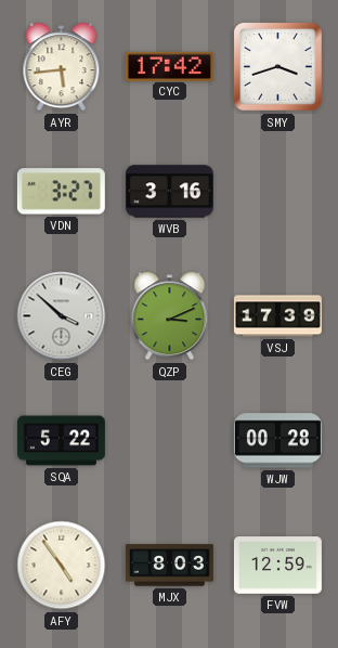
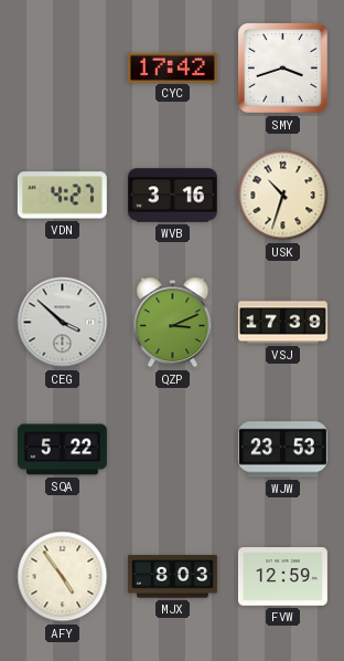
AYR: 5:44 -> none (62, 67)
VDN: 3:27 -> 4:27 (62, 196)
USK: none -> 10:33 (283, 196)
WJW: 00:28 -> 23:53 (282, 450)
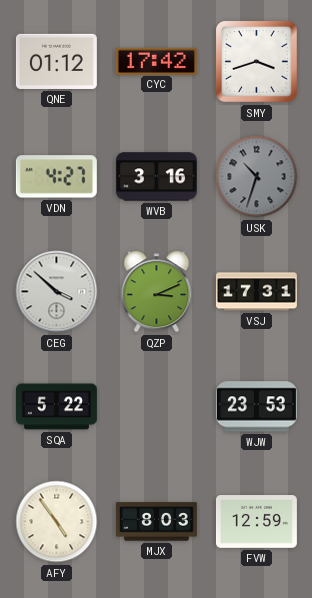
QNE: none -> 01:12 (56, 61)
USK dial: cream -> grey (257, 177)
VSJ: 17:39 -> 17:31 (256, 292)
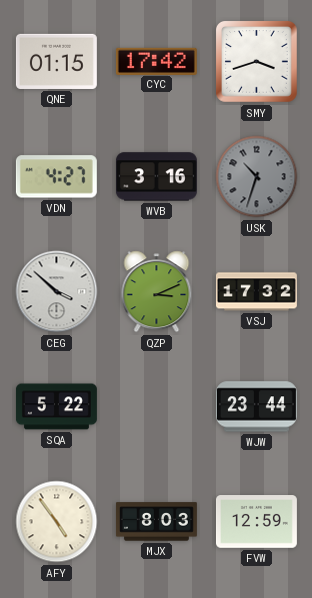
QNE: 01:12 -> 01:15 (56, 61)
VSJ: 17:31 -> 17:32 (256, 292)
WJW: 23:53 -> 23:44 (256, 407)
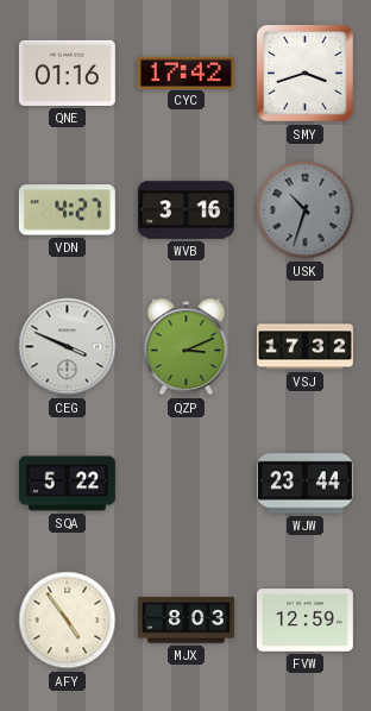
QNE: 01:15 -> 01:16 (67, 73)
CEG: 3:52 -> 3:49 (68, 347)
